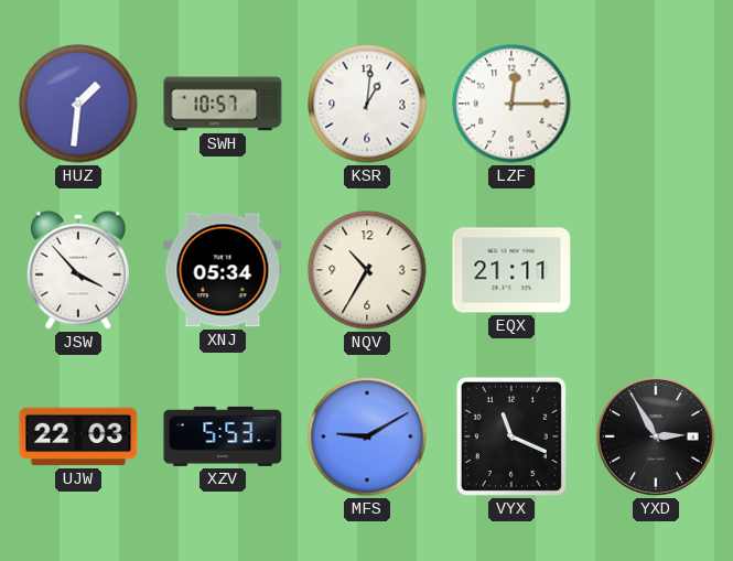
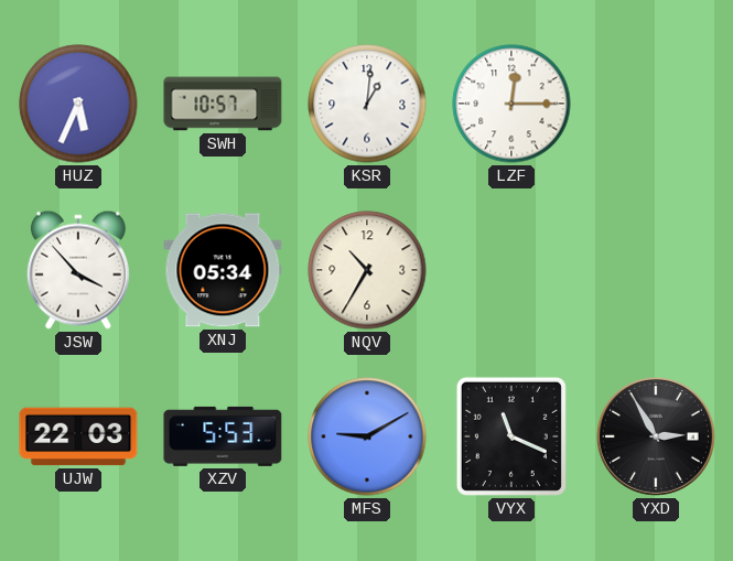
HUZ: 1:31 -> 5:34 (78, 104)
EQX: 21:11 -> none (511, 270)
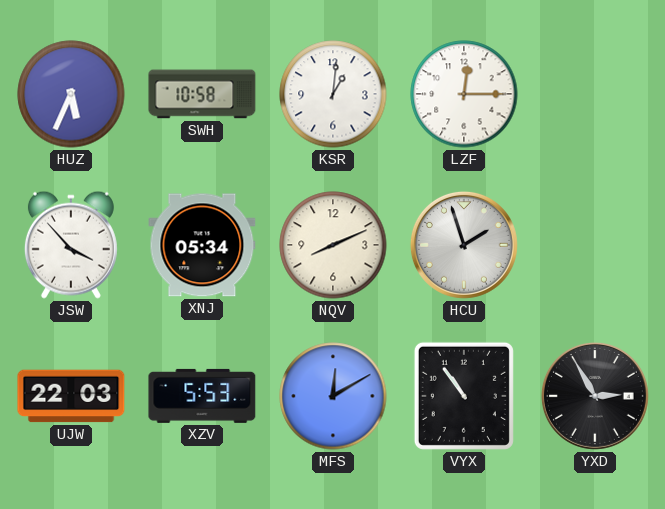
SWH: 10:57 -> 10:58 (202, 94)
NQV: 10:35 -> 8:11 (333, 245)
HCU: none -> 1:57 (464, 245)
MFS: 9:10 -> 12:10 (333, 396)
VYX: 11:19 -> 10:54 (464, 396)
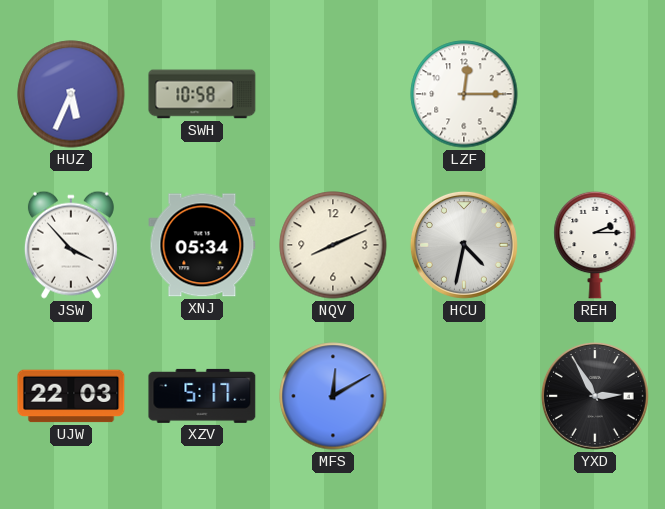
KSR: 1:01 -> none (333, 94)
HCU: 1:57 -> 4:32 (464, 245)
REH: none -> 2:15 (595, 245)
XZV: 5:53 -> 5:17 (202, 396)
VYX: 10:54 -> none (464, 396)
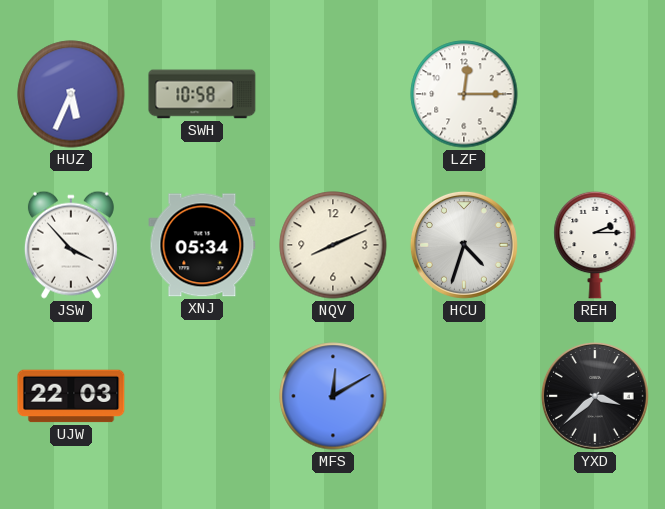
HCU: 4:32 -> 4:33 (464, 245)
XZV: 5:17 -> none (202, 396)
YXD: 2:55 -> 3:38 (595, 396)
